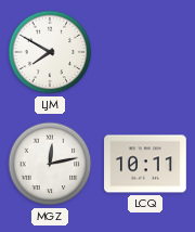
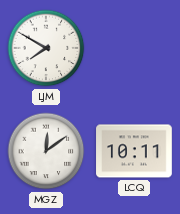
MGZ: 12:13 -> 12:09 (46, 151)
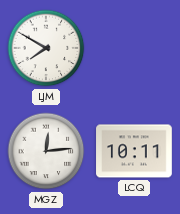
MGZ: 12:09 -> 12:14 (46, 151)
